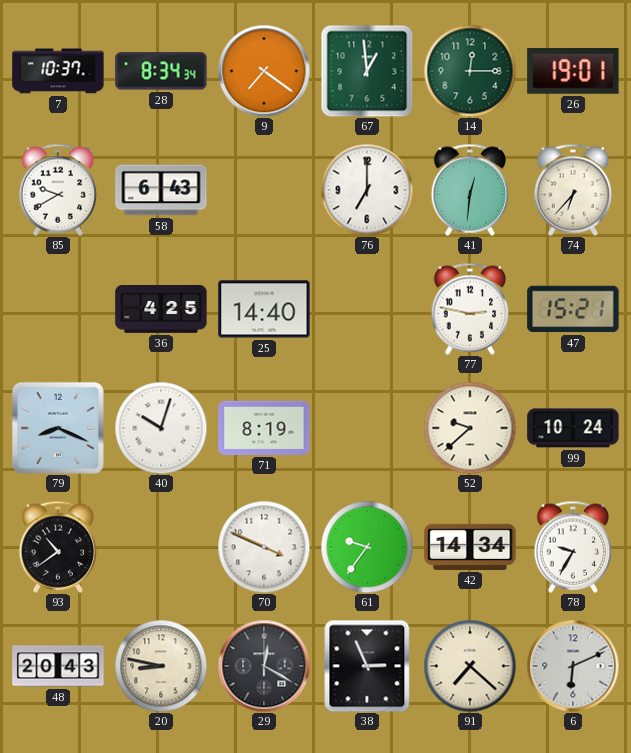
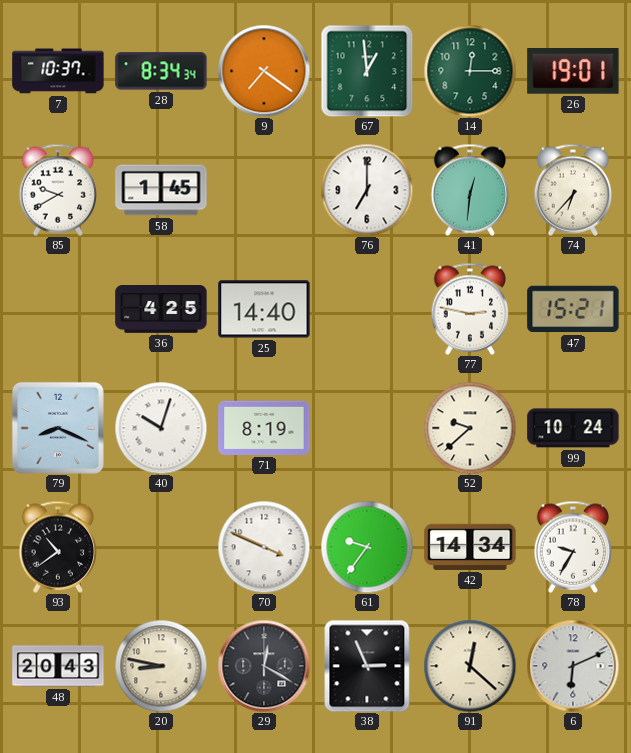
58: 6:43 -> 1:45 (161, 190)
91: 7:22 -> 12:22 (470, 666)
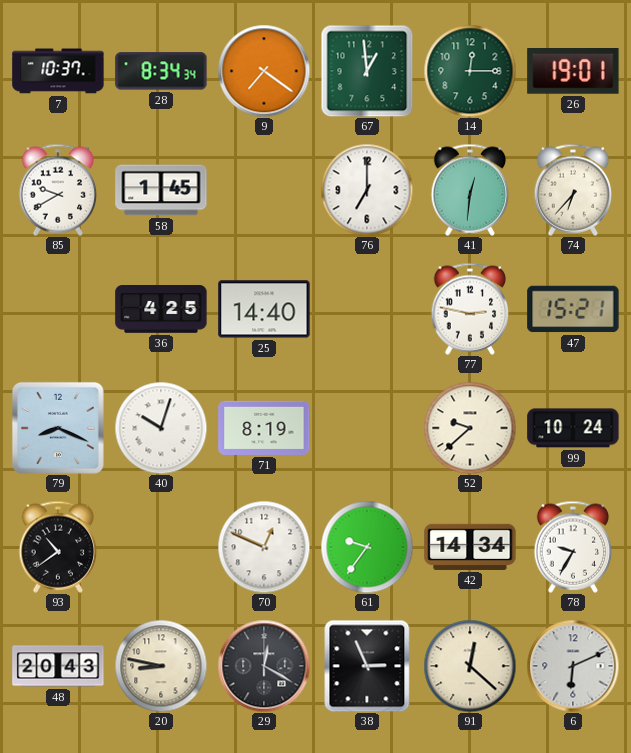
70: 3:49 -> 12:49 (264, 547)
